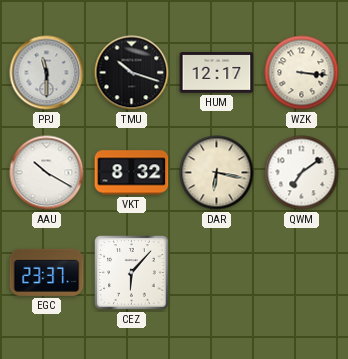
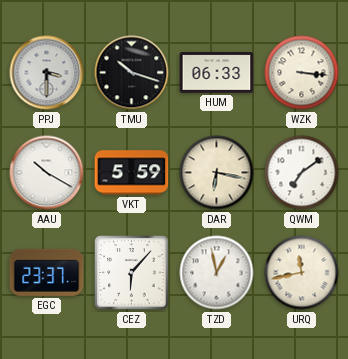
PPJ: 11:30 -> 3:30 (47, 73)
HUM: 12:17 -> 06:33 (217, 73)
VKT: 8:32 -> 5:59 (132, 173)
TZD: none -> 12:58 (217, 273)
URQ: none -> 11:43 (302, 273)
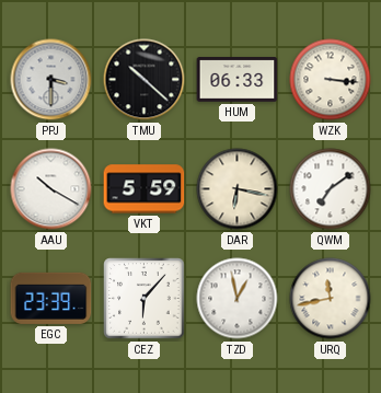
TMU: 10:18 -> 10:22 (145, 80)
EGC: 23:37 -> 23:39 (51, 298)
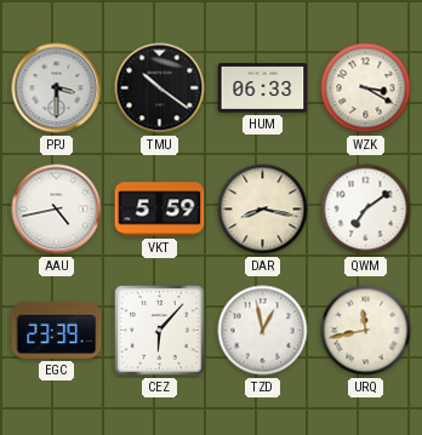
TMU: 10:22 -> 10:21 (160, 88)
WZK: 3:16 -> 3:20 (366, 88)
AAU: 10:20 -> 4:43 (57, 210)
DAR: 6:17 -> 8:17 (263, 210)
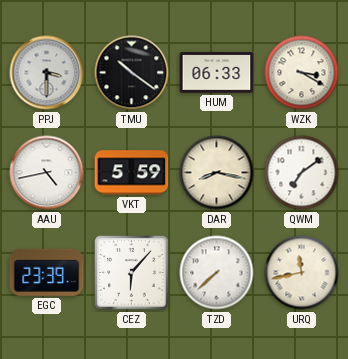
TZD: 12:58 -> 7:38 (217, 273)
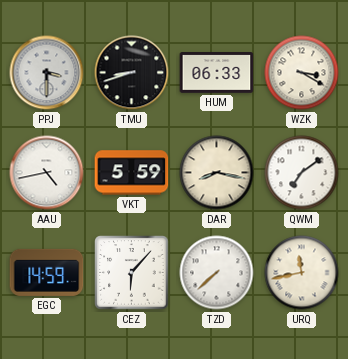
TMU: 10:21 -> 8:42 (132, 73)
EGC: 23:39 -> 14:59 (47, 272)
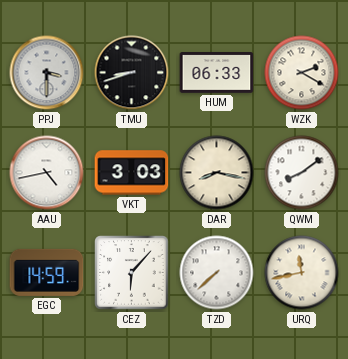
WZK: 3:20 -> 2:20 (302, 73)
VKT: 5:59 -> 3:03 (132, 173)
QWM: 7:09 -> 8:09 (302, 173)
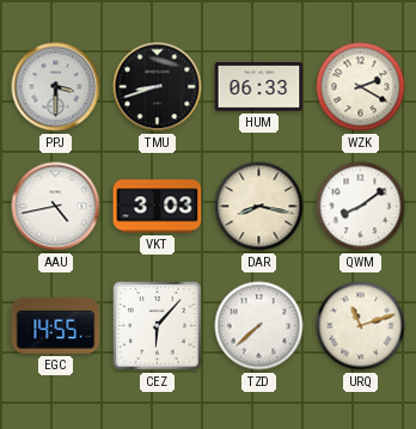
EGC: 14:59 -> 14:55 (56, 325)
URQ: 11:43 -> 11:12 (361, 326)
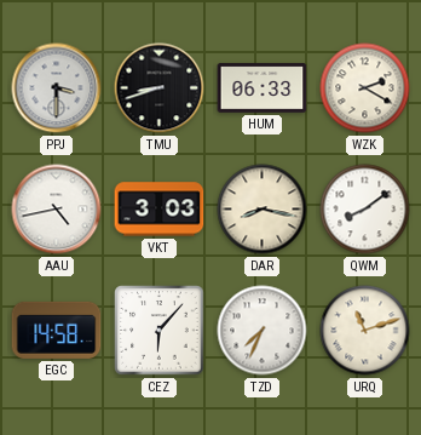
EGC: 14:55 -> 14:58 (57, 330)
TZD: 7:38 -> 7:34 (263, 331)
